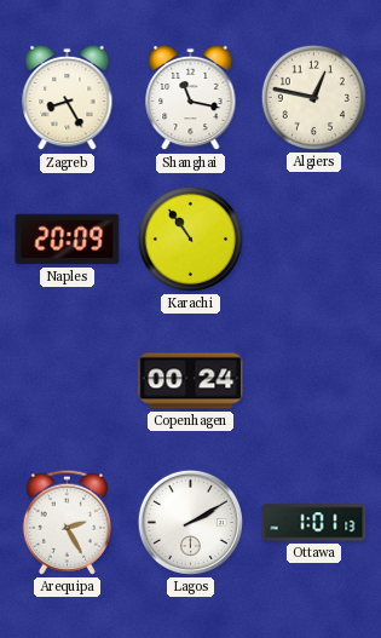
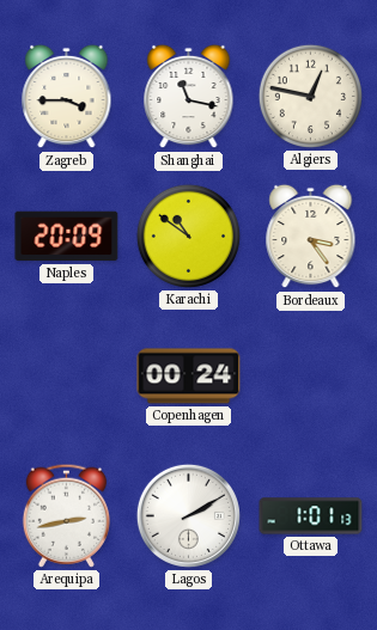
Zagreb: 8:25 -> 3:45 (67, 97)
Karachi: 10:54 -> 10:51 (188, 236)
Bordeaux: none -> 3:24 (311, 237)
Arequipa: 2:25 -> 2:43 (66, 515)
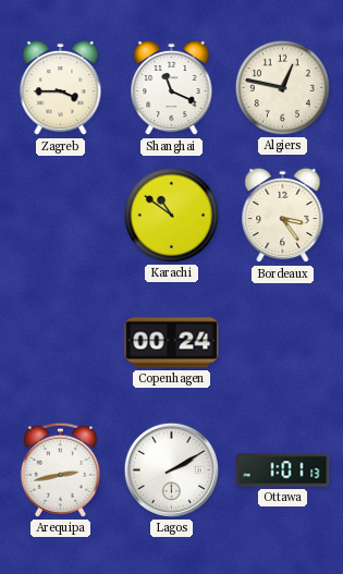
Shanghai: 11:17 -> 11:19 (172, 88)
Naples: 20:09 -> none (67, 237)
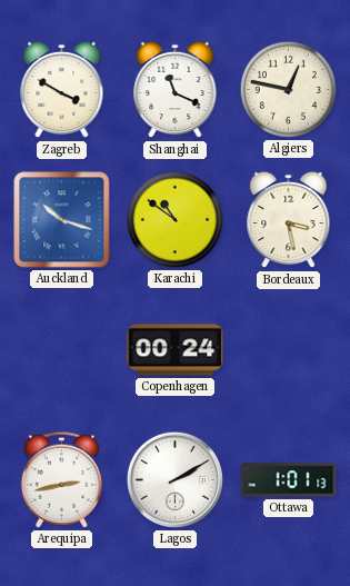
Zagreb: 3:45 -> 3:50 (62, 90)
Auckland: none -> 10:18 (62, 220)
Bordeaux: 3:24 -> 3:28 (289, 220)
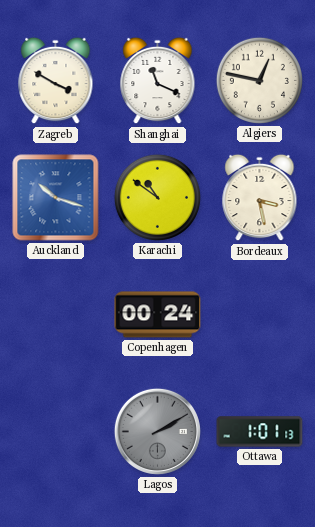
Arequipa: 2:43 -> none (61, 479)
Lagos dial: white -> grey (157, 431)
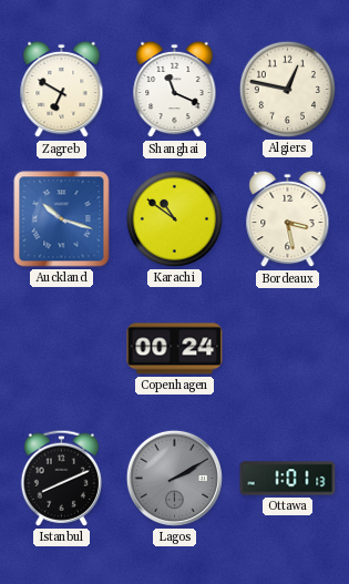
Zagreb: 3:50 -> 6:50 (62, 90)
Istanbul: none -> 8:11 (61, 478)
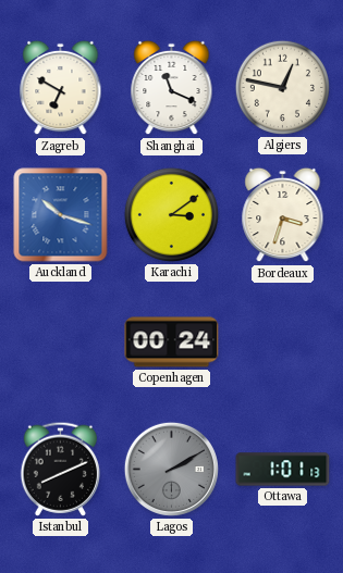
Karachi: 10:51 -> 3:09 (171, 214)
Bordeaux: 3:28 -> 3:33 (283, 215)
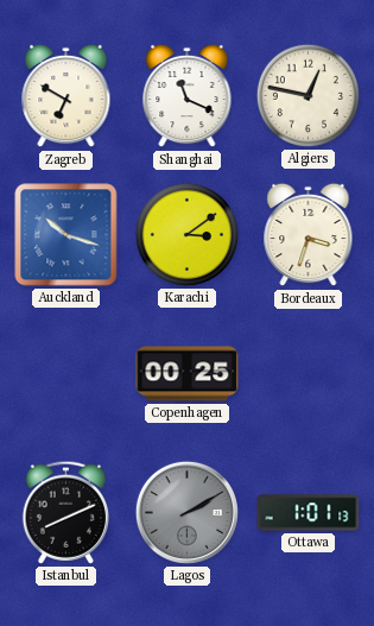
Copenhagen: 00:24 -> 00:25 (188, 374)
